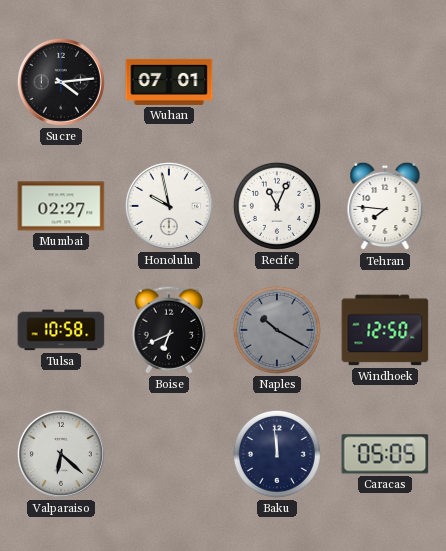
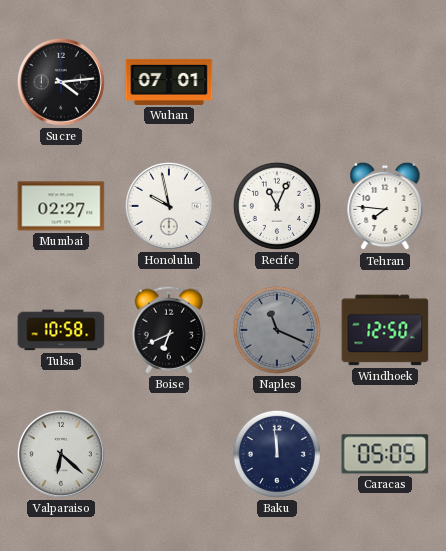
Naples: 10:20 -> 11:19 (277, 330)
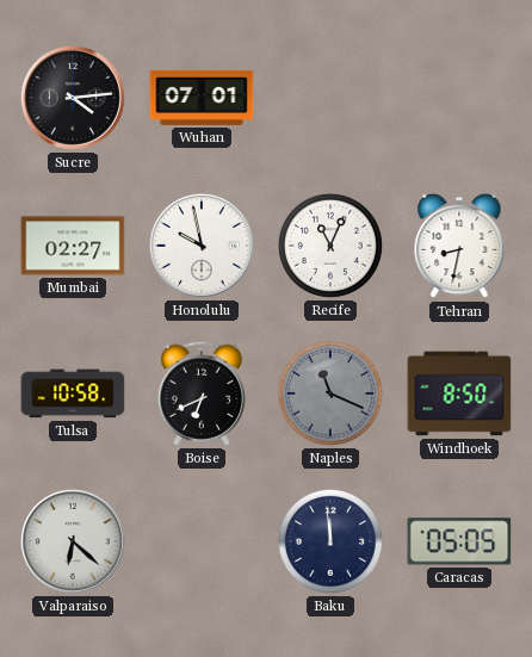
Tehran: 7:46 -> 8:32 (459, 246)
Windhoek: 12:50 -> 8:50 (459, 393)
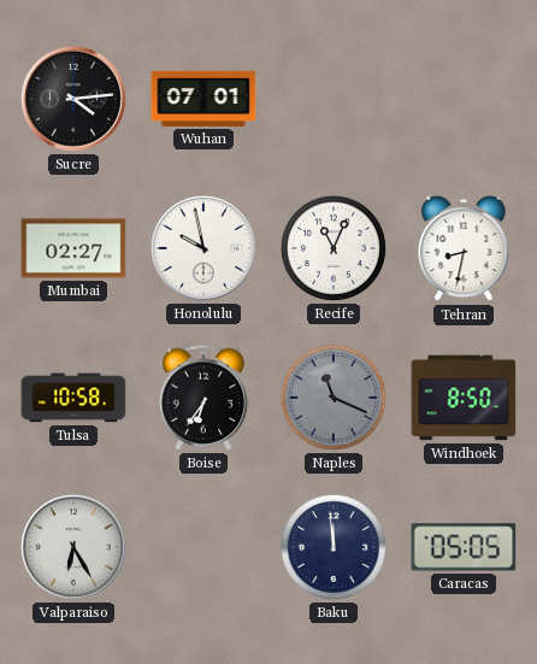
Boise: 6:41 -> 6:36 (202, 398)
Valparaiso: 6:22 -> 6:25 (73, 547)
